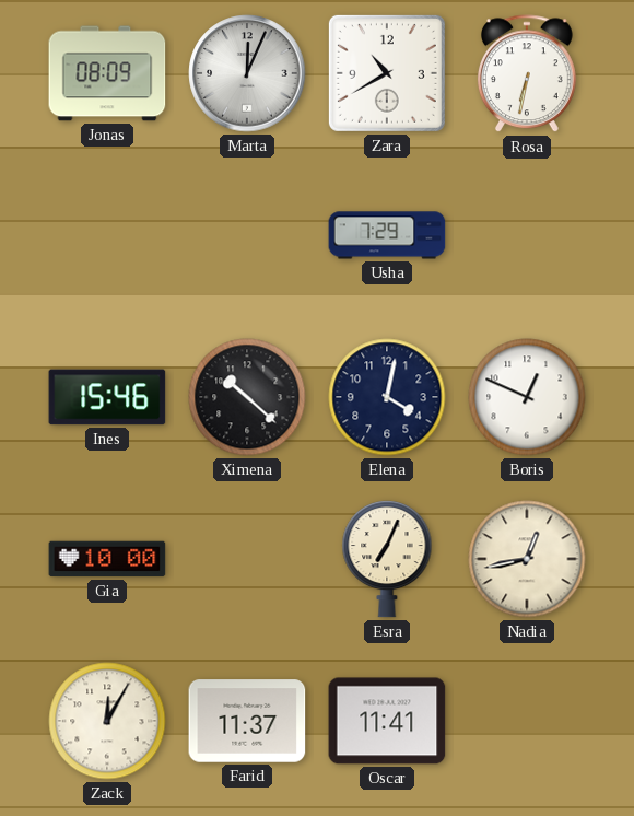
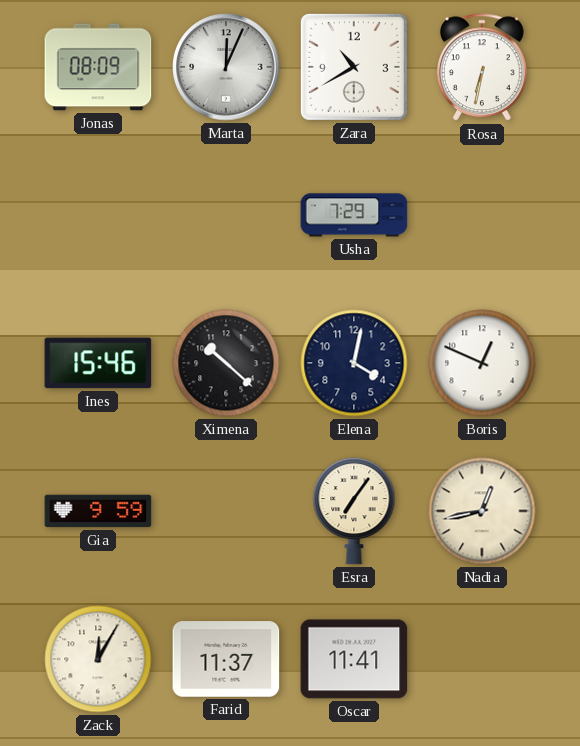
Gia: 10:00 -> 9:59 (98, 511)
Esra: 7:04 -> 7:06 (354, 512)
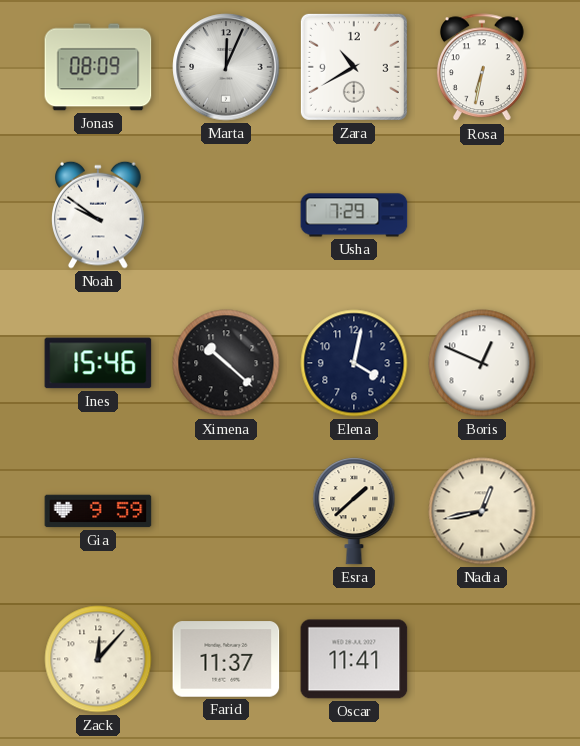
Noah: none -> 9:51 (98, 215)
Esra: 7:06 -> 1:38 (354, 512)
Zack: 12:05 -> 12:07 (98, 659)
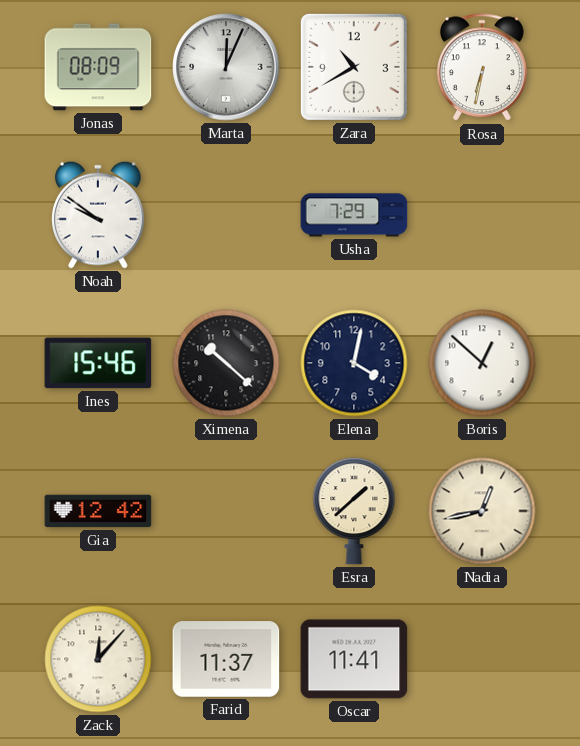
Boris: 12:49 -> 12:52 (482, 363)
Gia: 9:59 -> 12:42 (98, 511)
